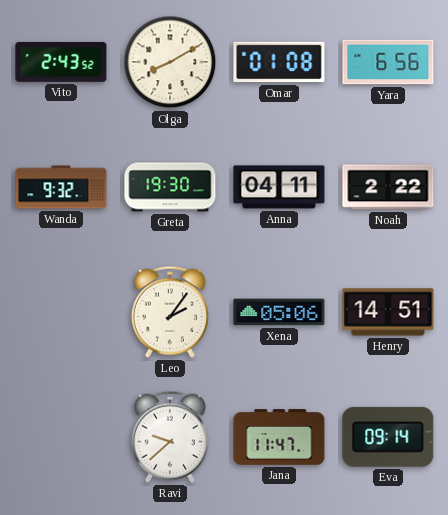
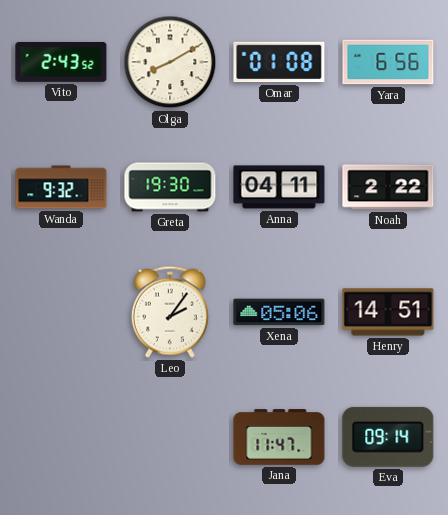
Ravi: 9:38 -> none (170, 437)
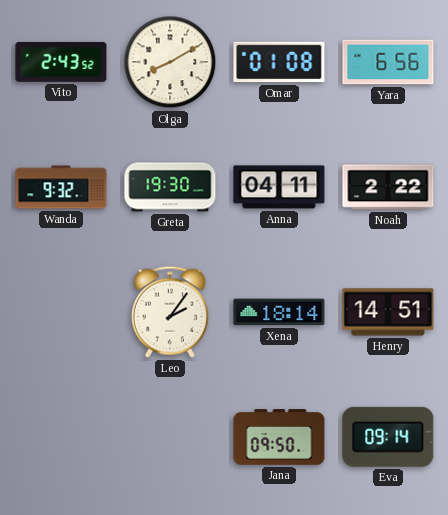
Xena: 05:06 -> 18:14 (279, 312)
Jana: 11:47 -> 09:50 (279, 437)
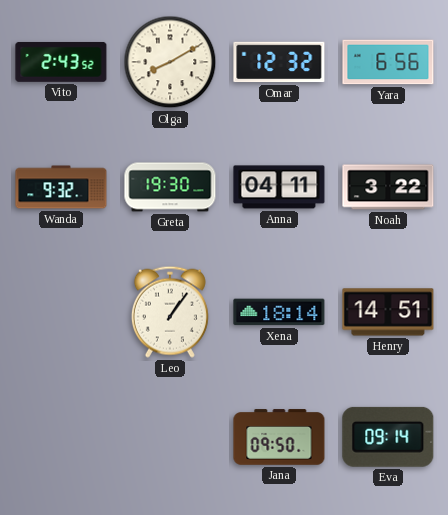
Omar: 01:08 -> 12:32 (279, 62)
Noah: 2:22 -> 3:22 (388, 187)
Leo: 2:06 -> 1:06 (170, 312)
